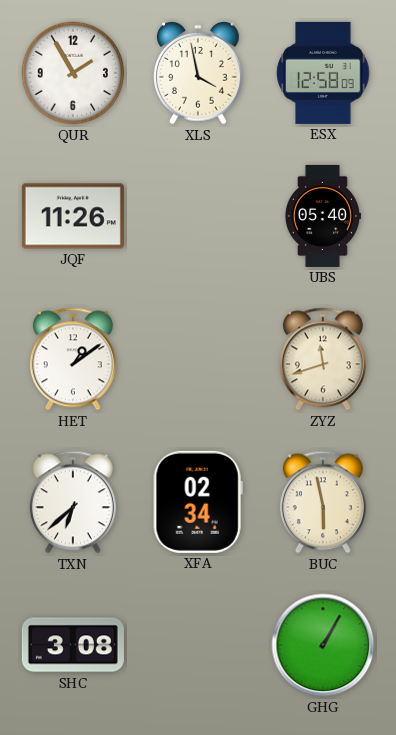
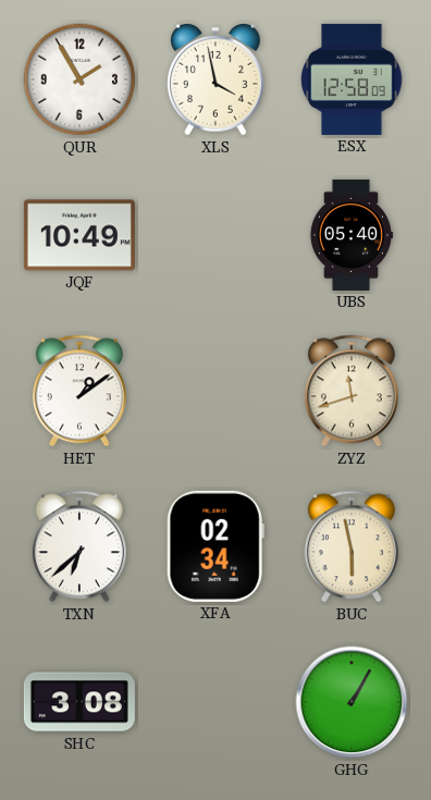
JQF: 11:26 -> 10:49 (79, 235)
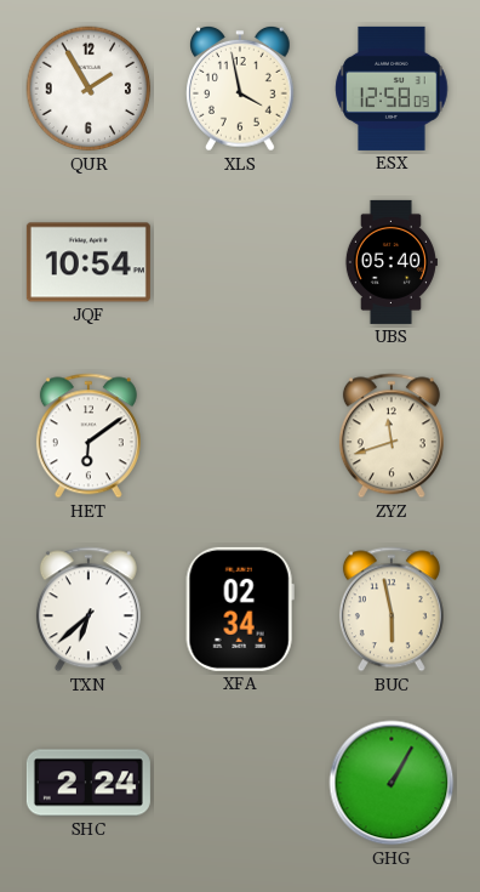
JQF: 10:49 -> 10:54 (88, 262)
HET: 1:09 -> 6:09 (88, 436)
SHC: 3:08 -> 2:24 (88, 783)
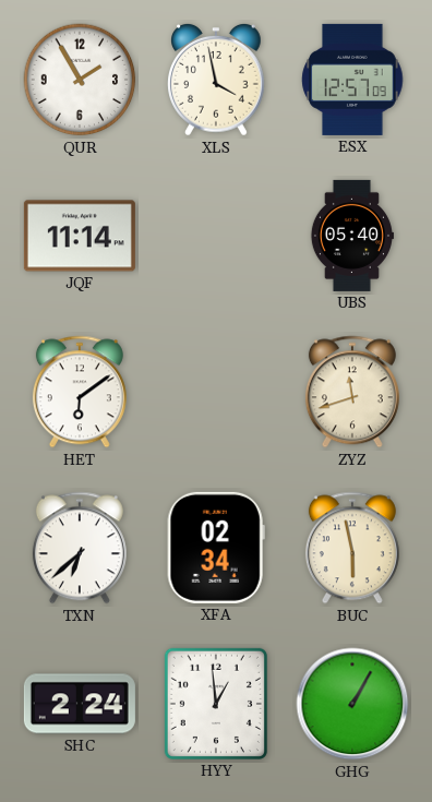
ESX: 12:58 -> 12:57 (352, 80)
JQF: 10:54 -> 11:14 (80, 236)
HYY: none -> 12:59 (216, 704)
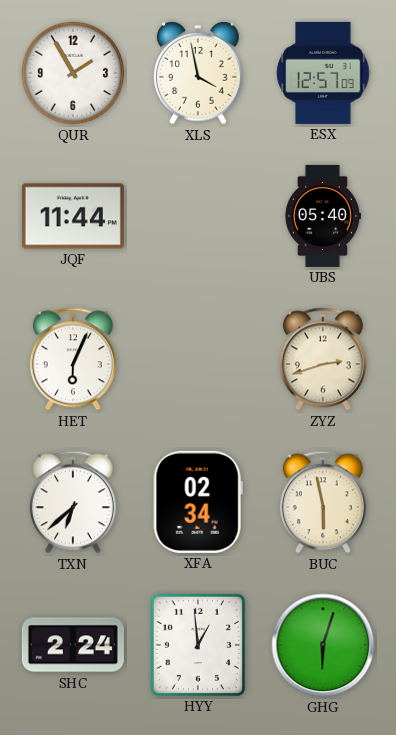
JQF: 11:14 -> 11:44 (73, 216)
HET: 6:09 -> 6:04 (73, 359)
ZYZ: 11:42 -> 2:42 (323, 359)
GHG: 1:05 -> 6:03 (323, 645)
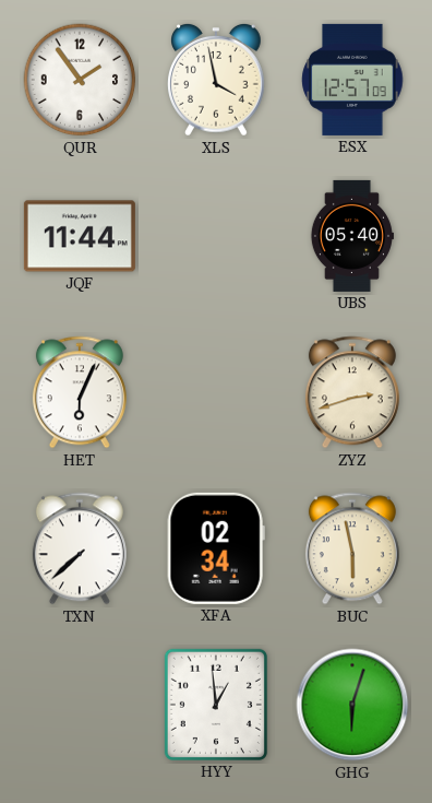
QUR: 1:55 -> 1:54 (80, 80)
TXN: 6:38 -> 7:38 (80, 548)
SHC: 2:24 -> none (73, 645)
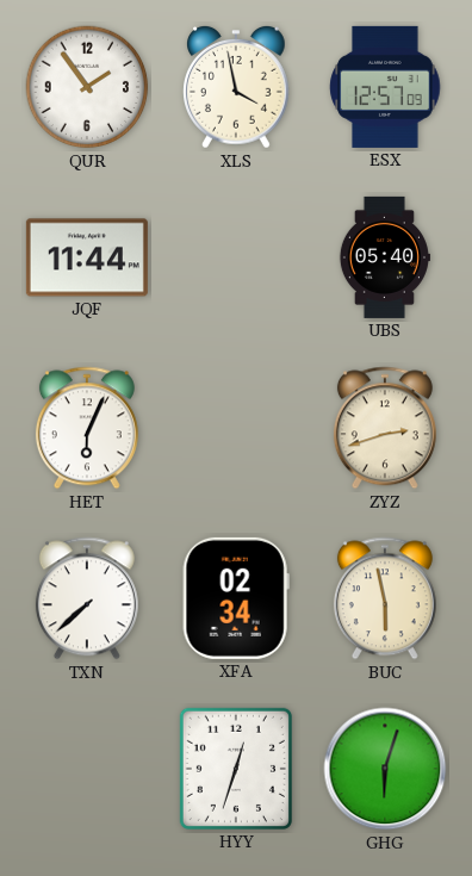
HYY: 12:59 -> 12:33 (236, 769)
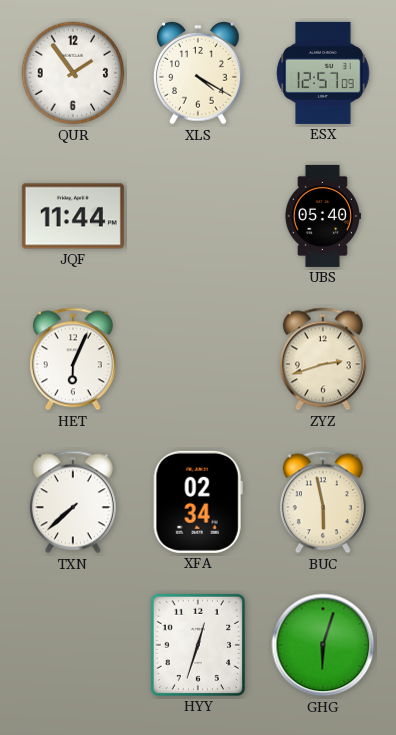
XLS: 3:58 -> 4:20 (199, 73)
